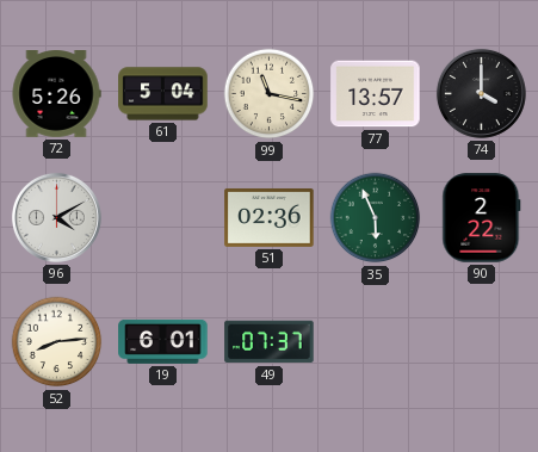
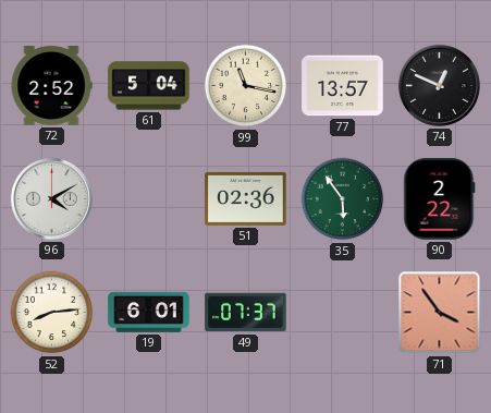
72: 5:26 -> 2:52 (51, 86)
74: 4:00 -> 12:49 (439, 85)
35: 5:56 -> 5:54 (343, 199)
71: none -> 3:54 (440, 313)
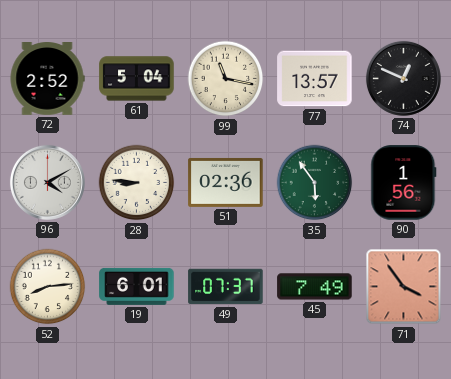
28: none -> 8:46 (137, 183)
90: 2:22 -> 1:56 (404, 183)
45: none -> 7:49 (315, 287)
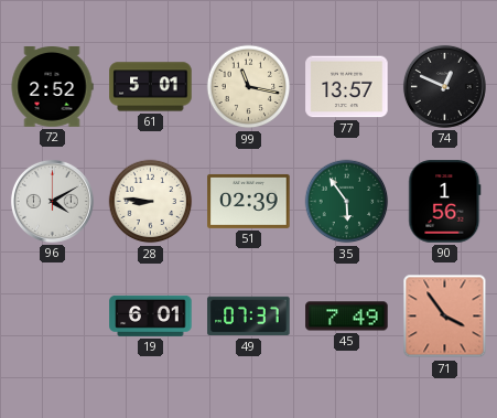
61: 5:04 -> 5:01 (151, 87)
51: 02:36 -> 02:39 (249, 201)
52: 8:14 -> none (48, 287)
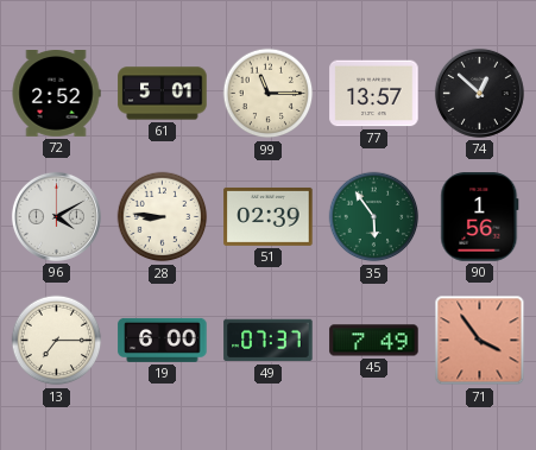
99: 11:17 -> 11:15 (269, 94)
74: 12:49 -> 12:52 (479, 93)
13: none -> 7:15 (57, 341)
19: 6:01 -> 6:00 (163, 340)
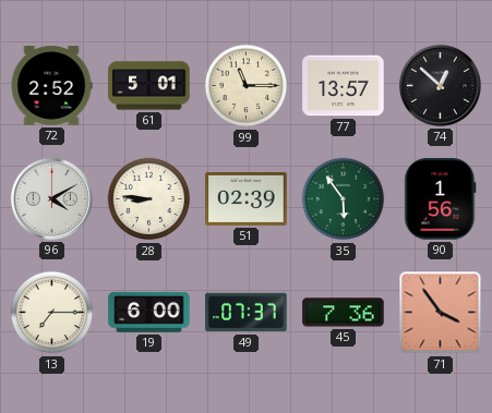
45: 7:49 -> 7:36 (344, 313)
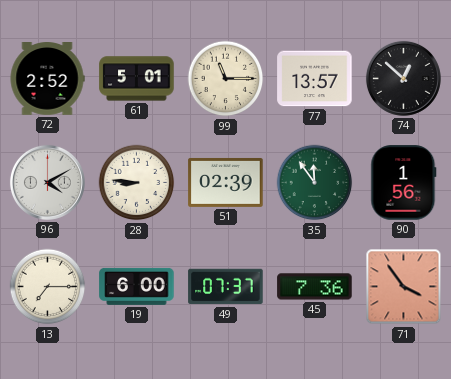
35: 5:54 -> 11:54 (315, 183)
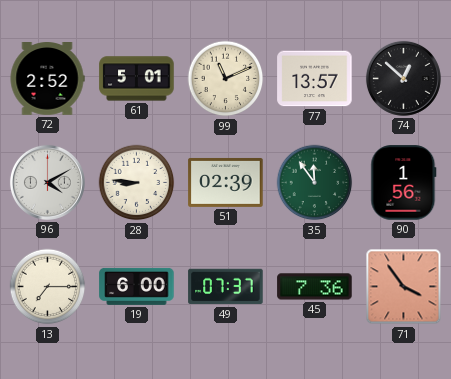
99: 11:15 -> 11:11 (226, 79)
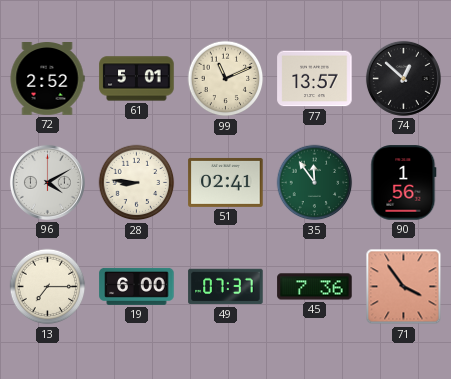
51: 02:39 -> 02:41 (226, 182)
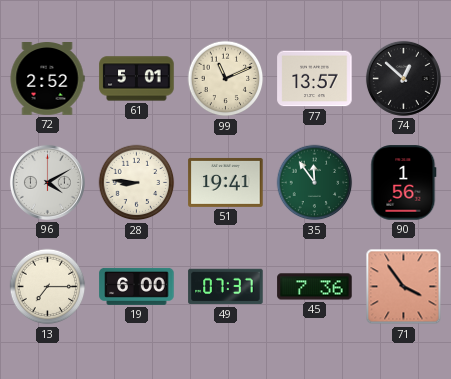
51: 02:41 -> 19:41 (226, 182)
